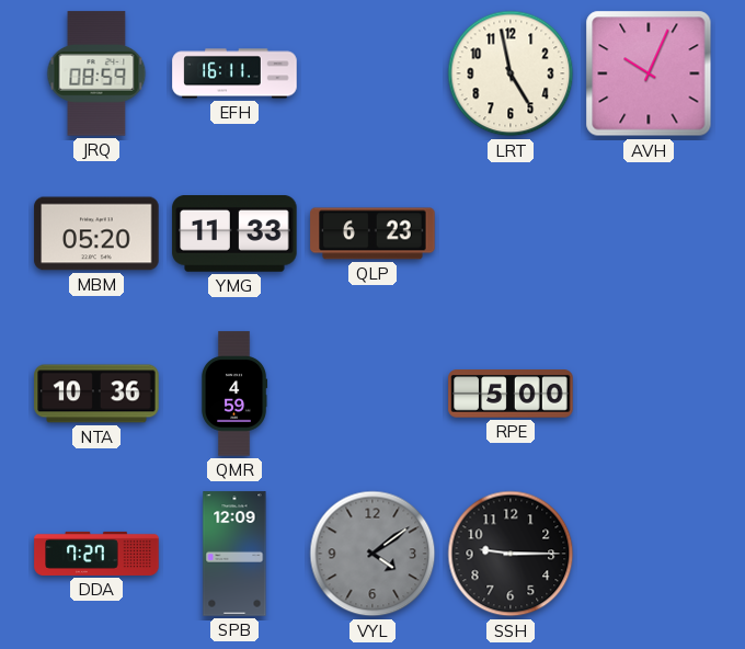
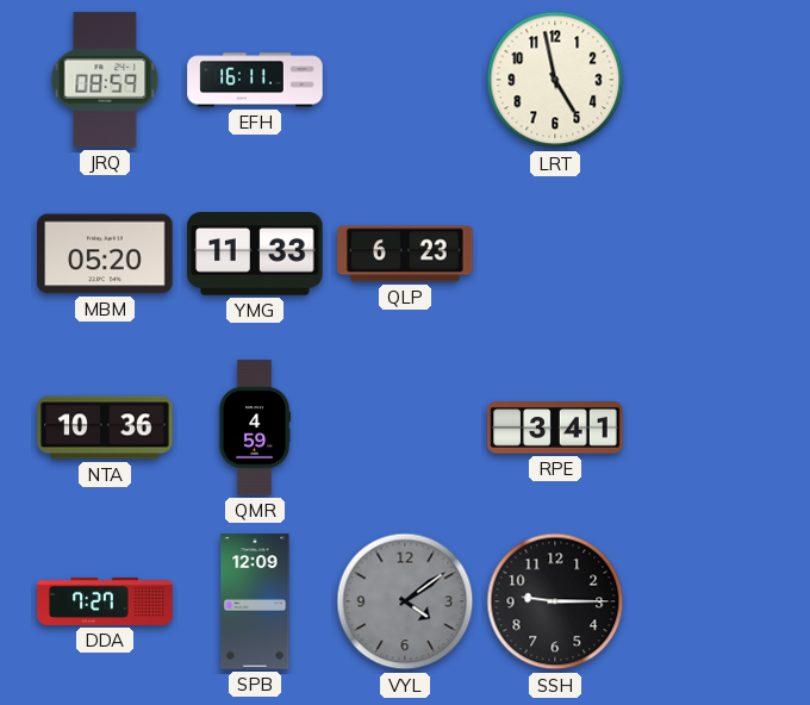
AVH: 10:04 -> none (649, 73)
RPE: 5:00 -> 3:41 (555, 428)
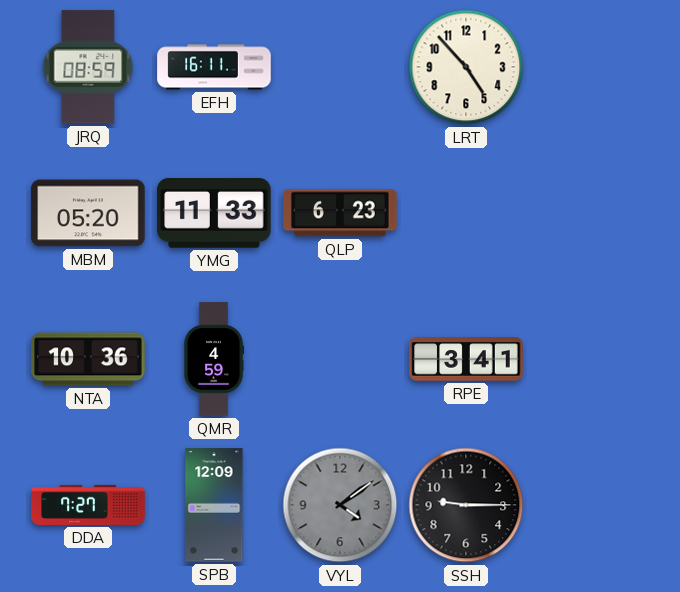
LRT: 4:58 -> 4:53 (466, 67)
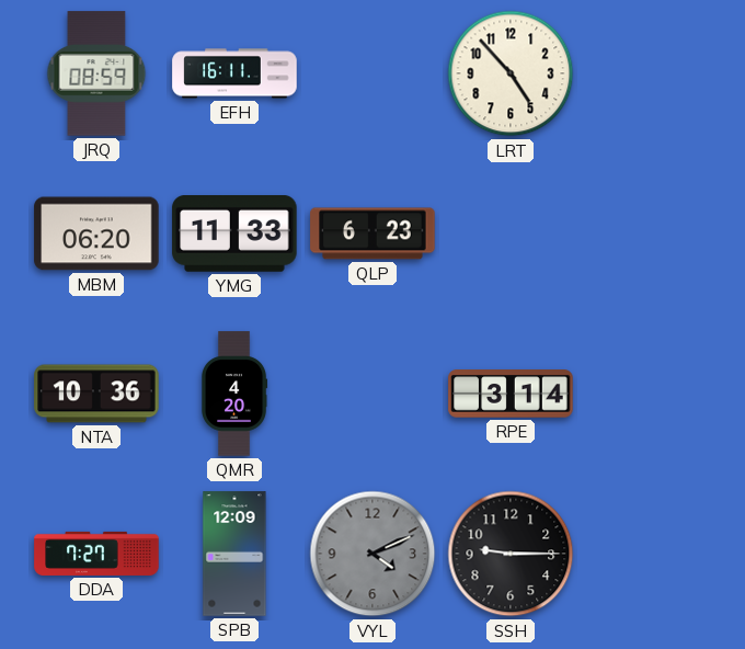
MBM: 05:20 -> 06:20 (96, 234)
QMR: 4:59 -> 4:20 (234, 394)
RPE: 3:41 -> 3:14 (511, 394)
VYL: 4:09 -> 4:11 (373, 554)
